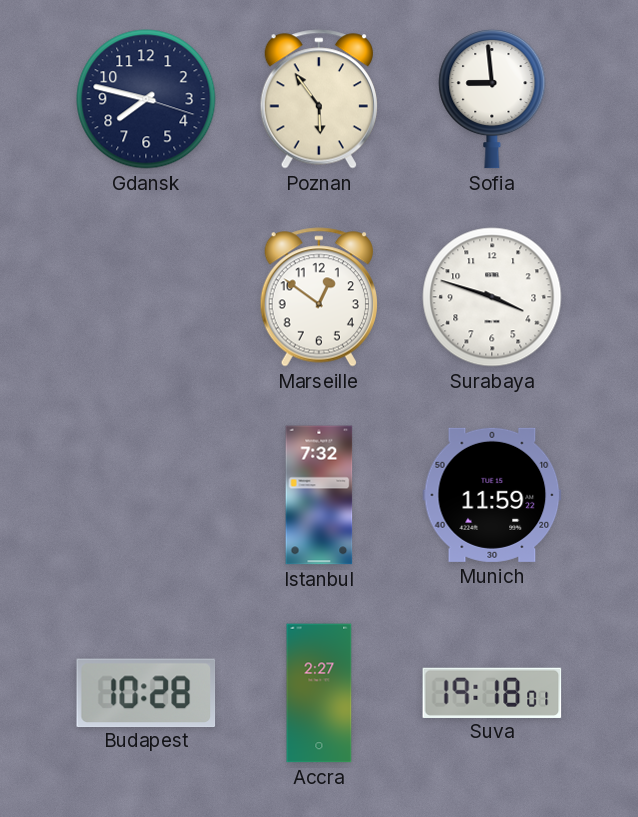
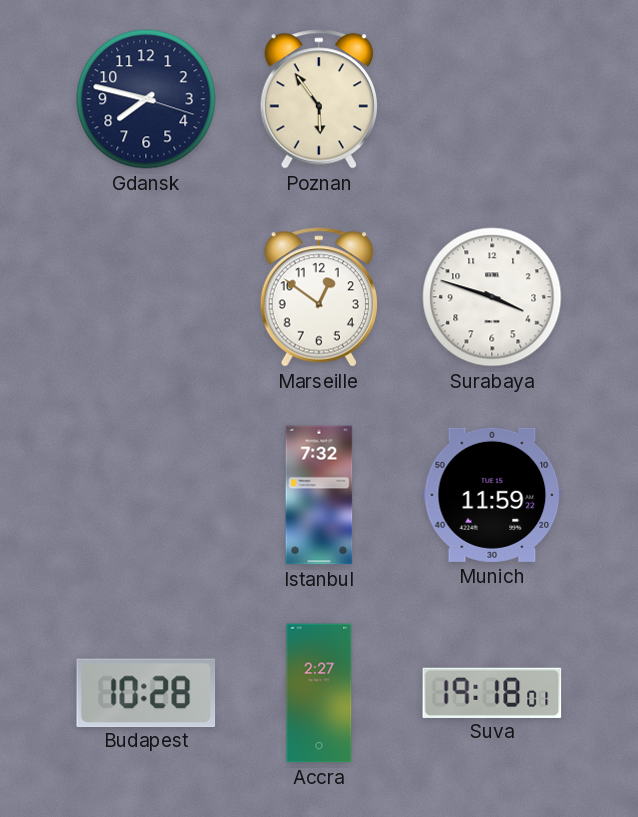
Sofia: 8:59 -> none (492, 99)
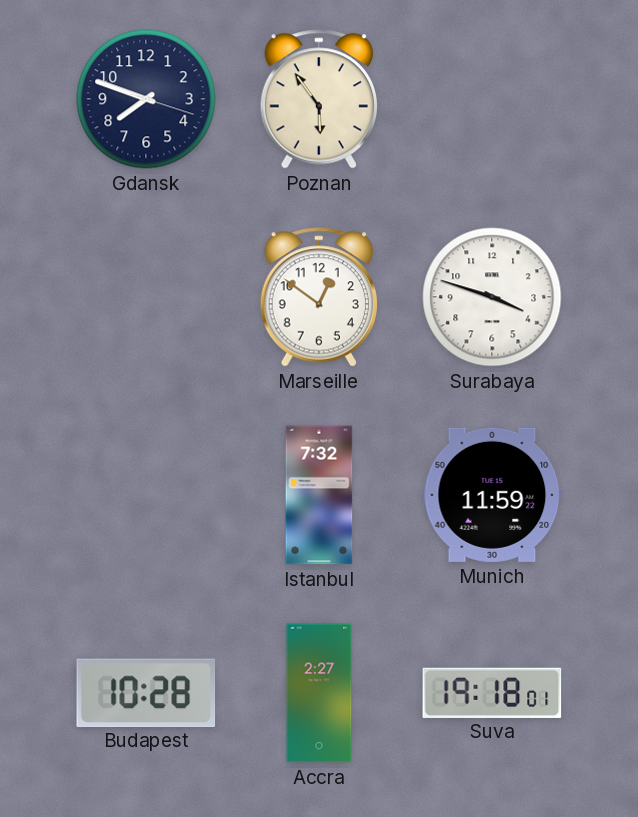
Gdansk: 7:47 -> 7:48 (146, 99)
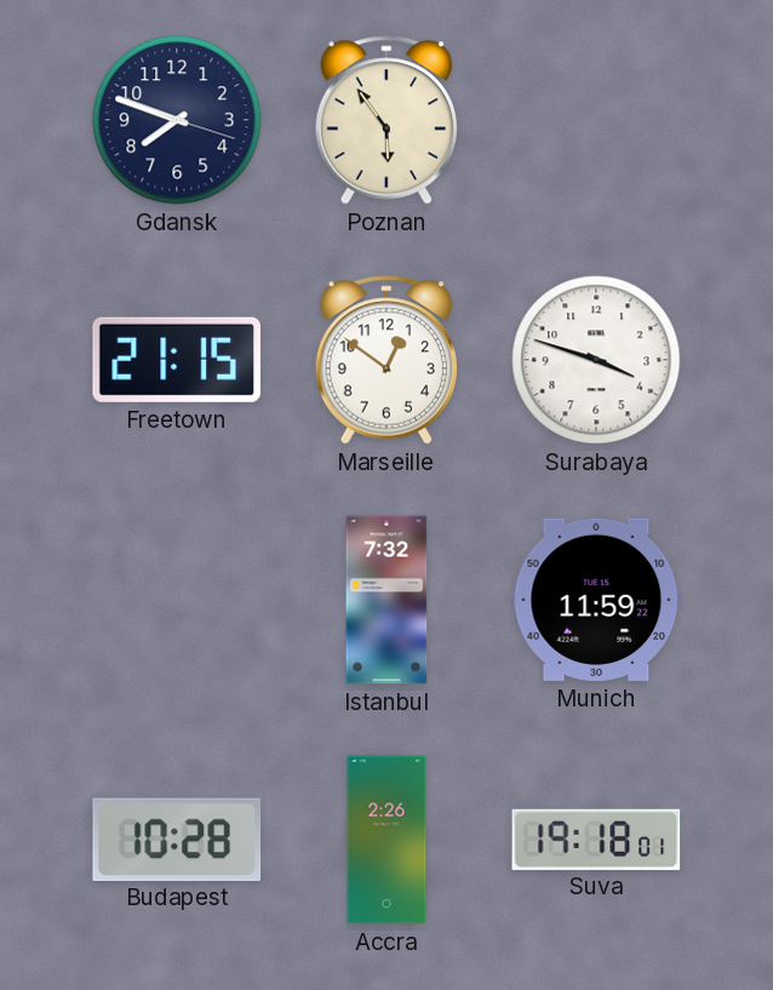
Freetown: none -> 21:15 (176, 360)
Accra: 2:27 -> 2:26 (386, 840)
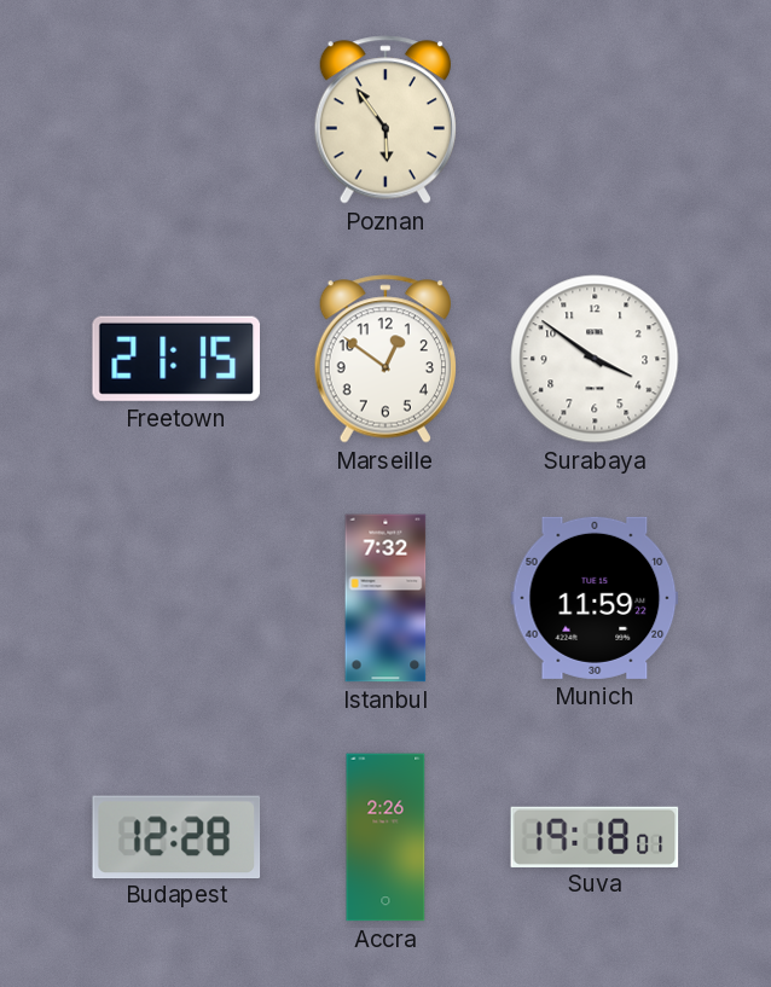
Gdansk: 7:48 -> none (177, 120)
Surabaya: 3:48 -> 3:51 (595, 359)
Budapest: 10:28 -> 12:28 (176, 836)
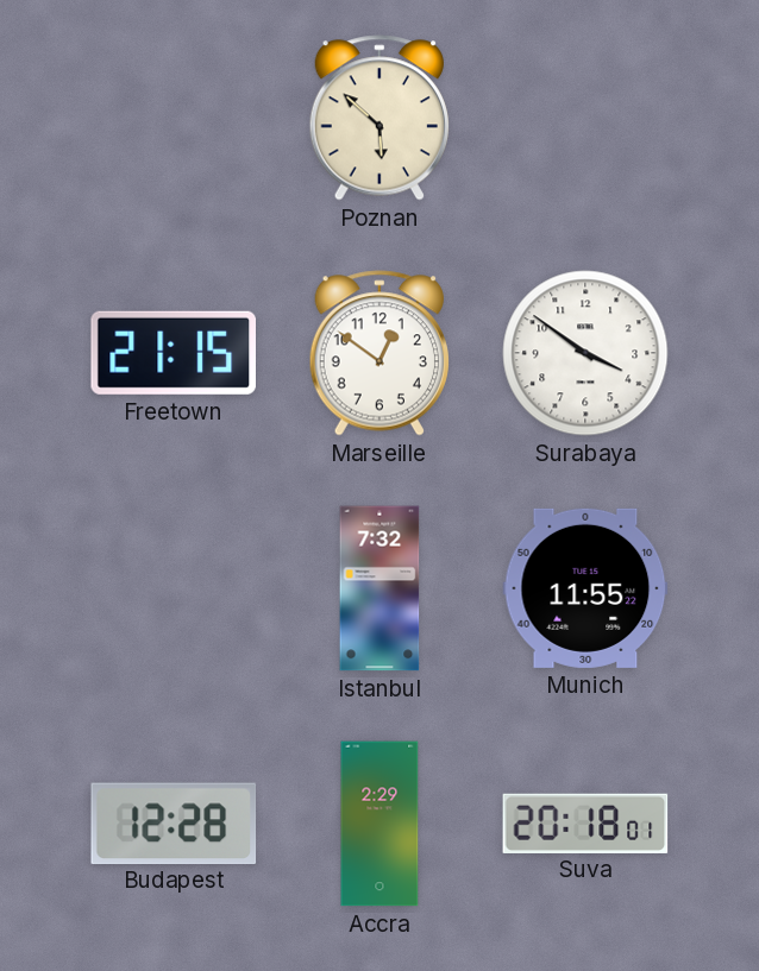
Poznan: 5:54 -> 5:52 (378, 118)
Munich: 11:59 -> 11:55 (585, 588)
Accra: 2:26 -> 2:29 (379, 824)
Suva: 19:18 -> 20:18 (585, 822)
